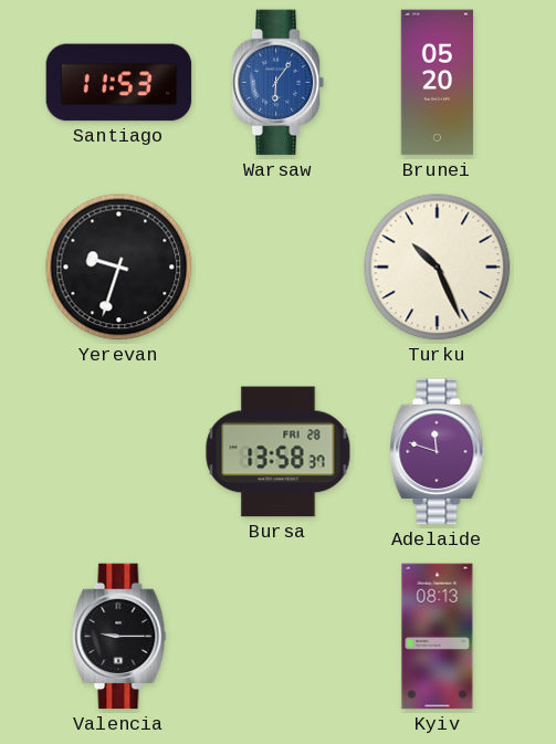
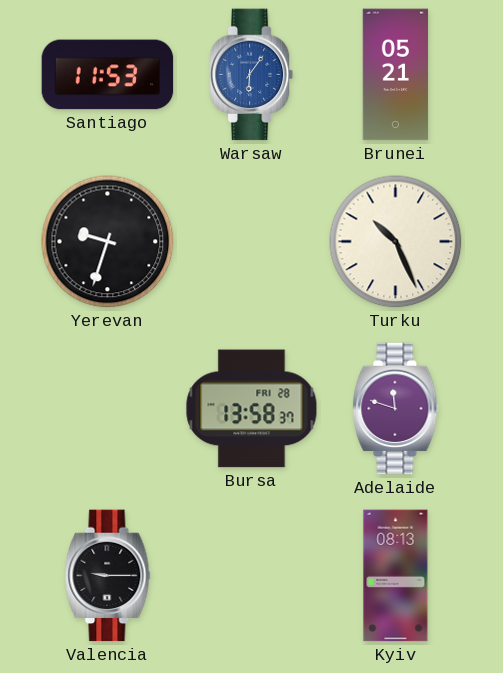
Brunei: 05:20 -> 05:21 (396, 75)
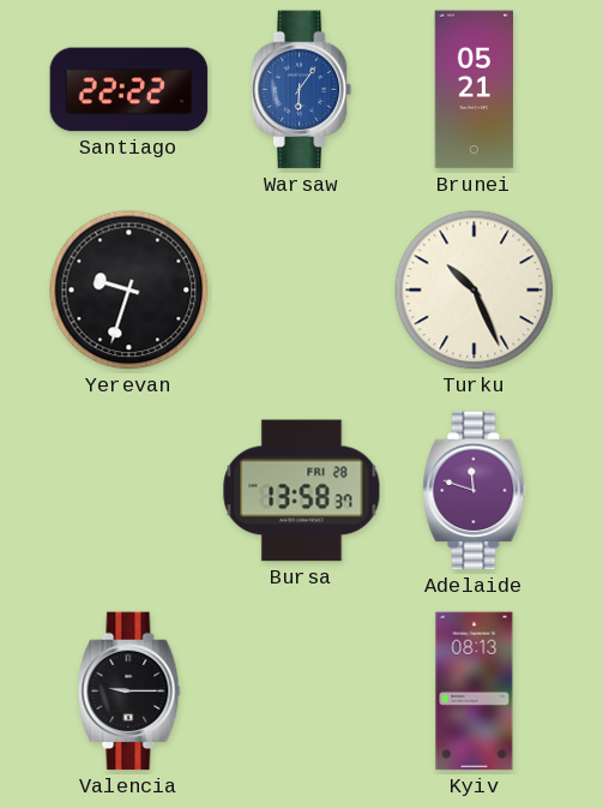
Santiago: 11:53 -> 22:22 (129, 90)
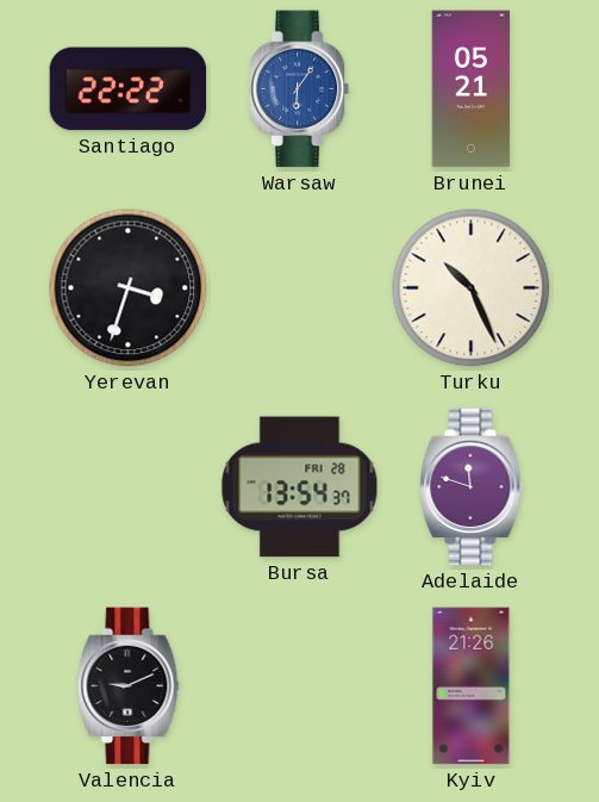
Yerevan: 9:33 -> 3:33 (129, 288)
Bursa: 13:58 -> 13:54 (300, 487)
Valencia: 9:15 -> 9:11 (129, 686)
Kyiv: 08:13 -> 21:26 (472, 686)
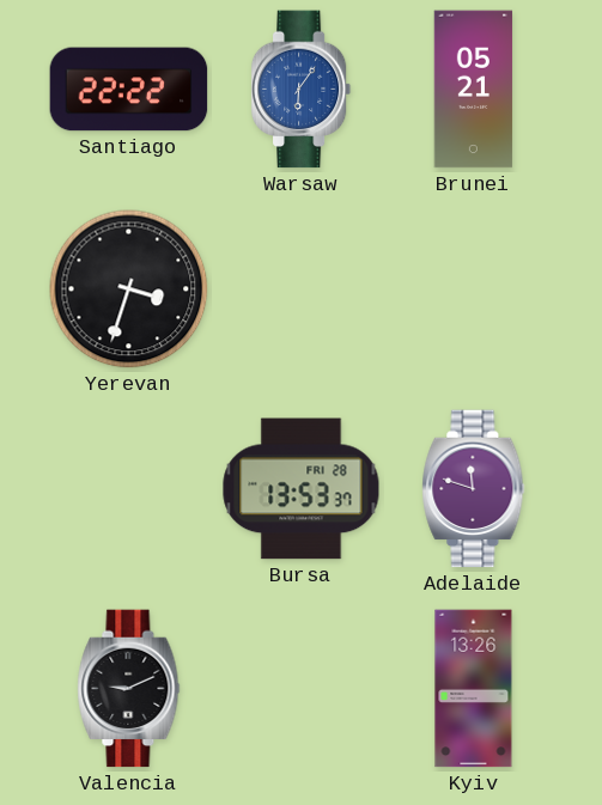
Turku: 10:26 -> none (472, 288)
Bursa: 13:54 -> 13:53 (302, 489)
Kyiv: 21:26 -> 13:26 (474, 689)
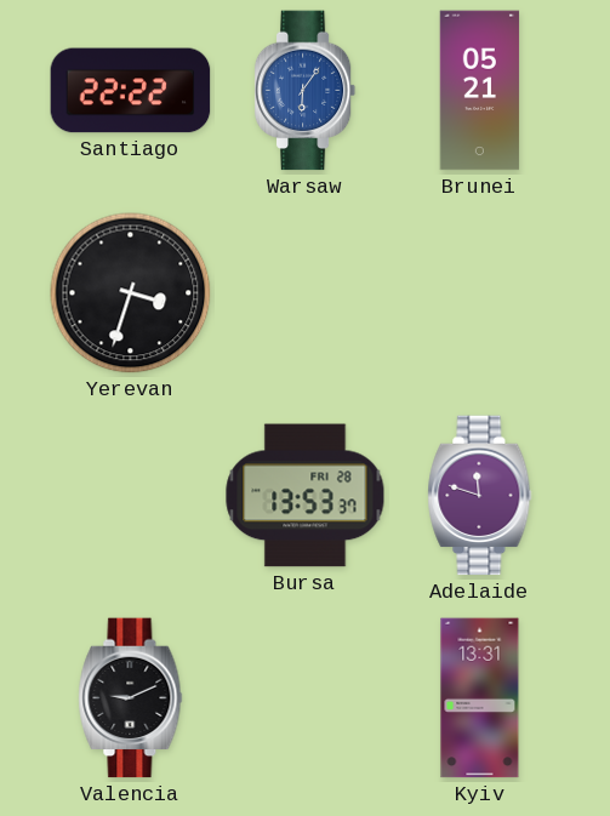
Kyiv: 13:26 -> 13:31 (480, 698)
